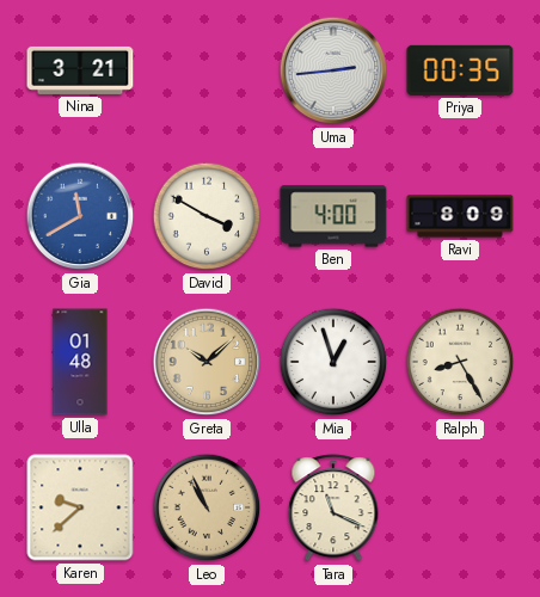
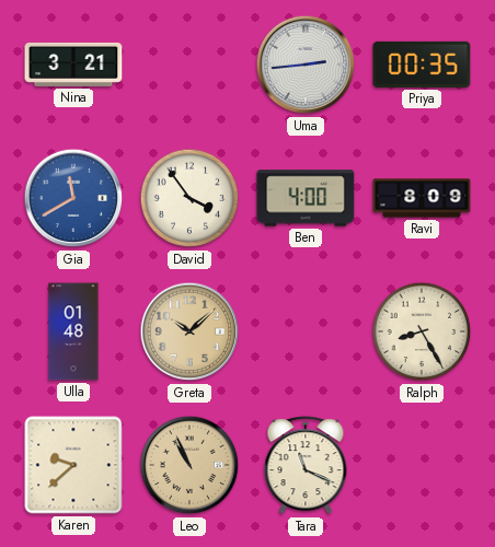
David: 3:50 -> 3:54 (189, 198)
Mia: 12:57 -> none (333, 362)
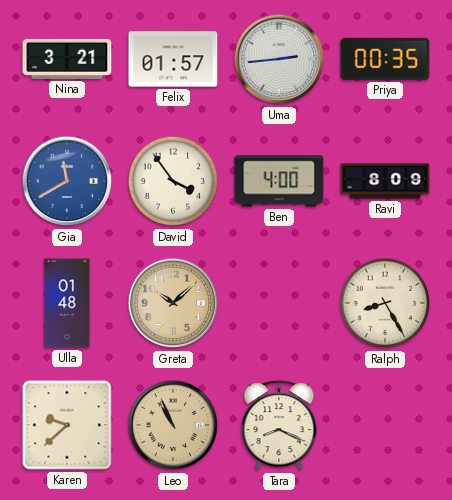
Felix: none -> 01:57 (173, 59)
Tara: 11:19 -> 8:19 (279, 426)
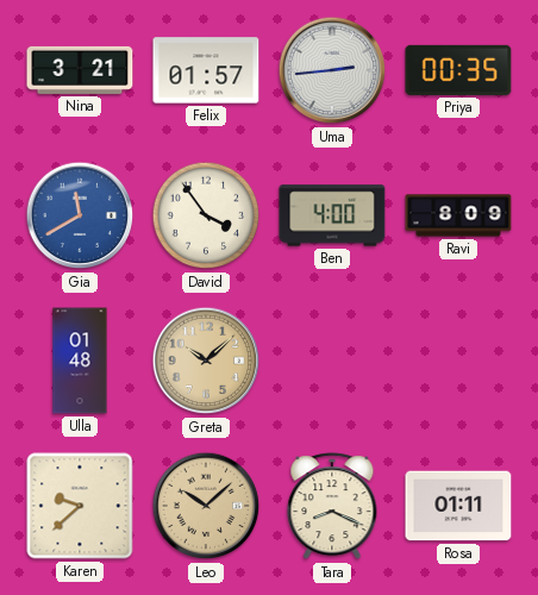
Ralph: 8:25 -> none (385, 303)
Leo: 10:56 -> 10:08 (206, 506)
Rosa: none -> 01:11 (458, 506)
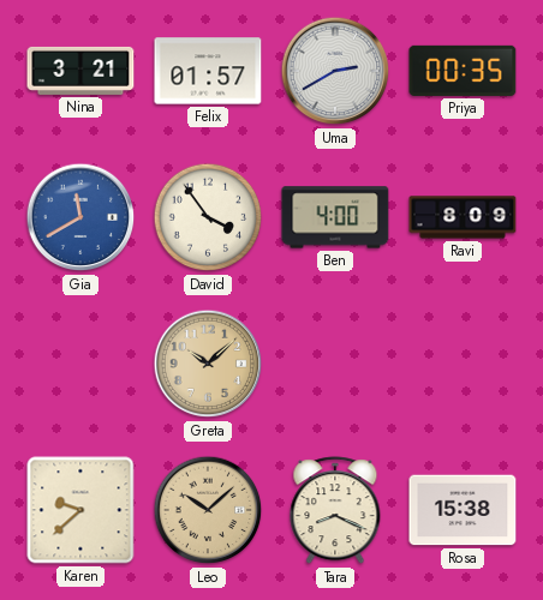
Uma: 2:44 -> 2:40 (335, 71)
Ulla: 01:48 -> none (80, 361)
Rosa: 01:11 -> 15:38 (463, 510)
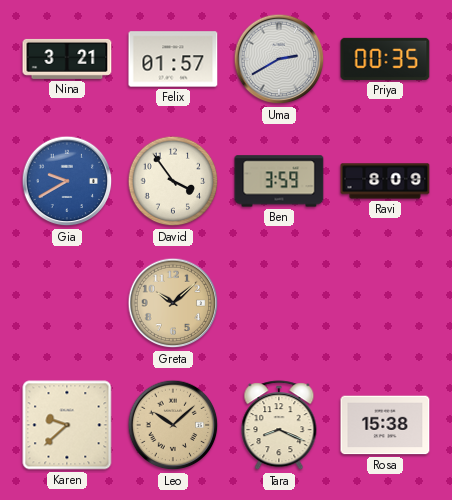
Gia: 11:40 -> 9:40 (67, 181)
Ben: 4:00 -> 3:59 (279, 181)
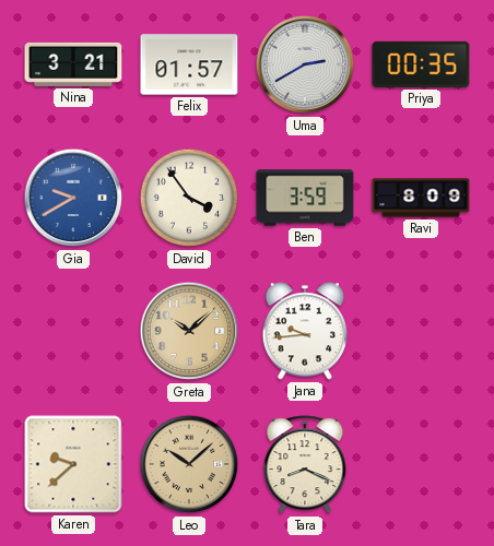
Jana: none -> 9:44 (305, 331)
Rosa: 15:38 -> none (385, 425)
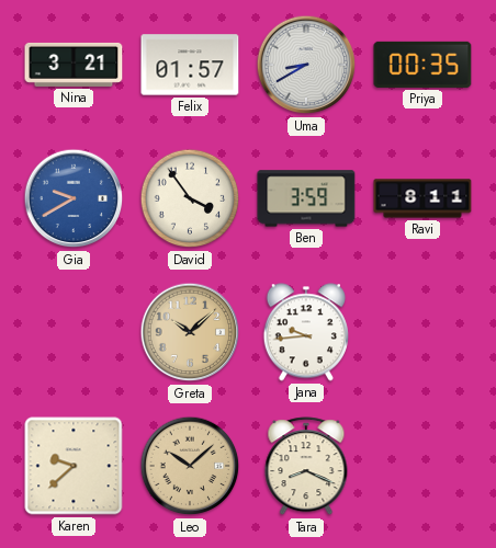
Uma: 2:40 -> 8:40 (306, 65)
Ravi: 8:09 -> 8:11 (422, 198)
